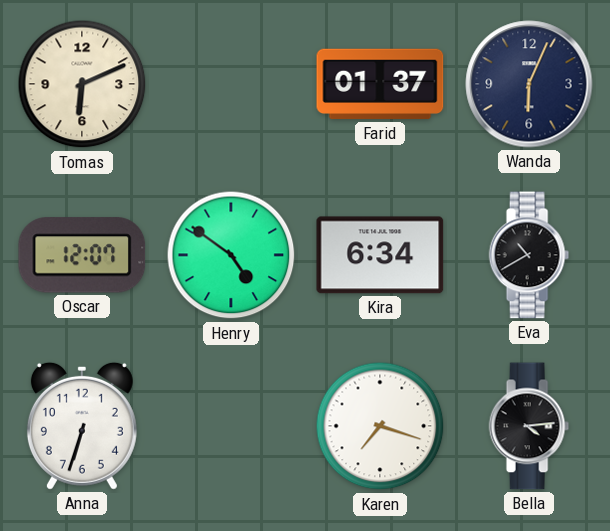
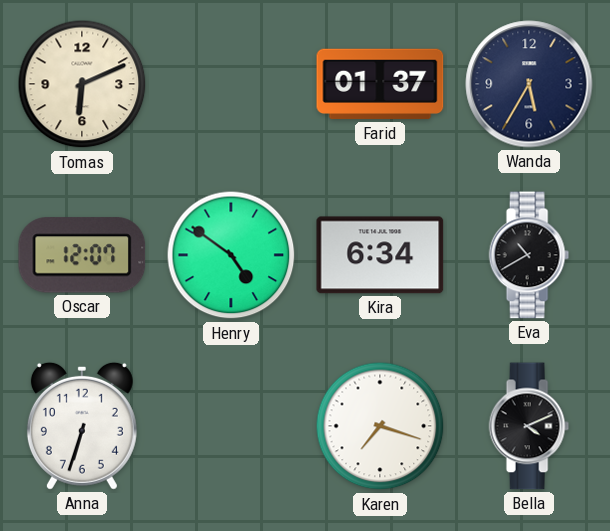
Wanda: 6:04 -> 5:35 (529, 84)
Bella: 4:14 -> 4:11 (529, 426)
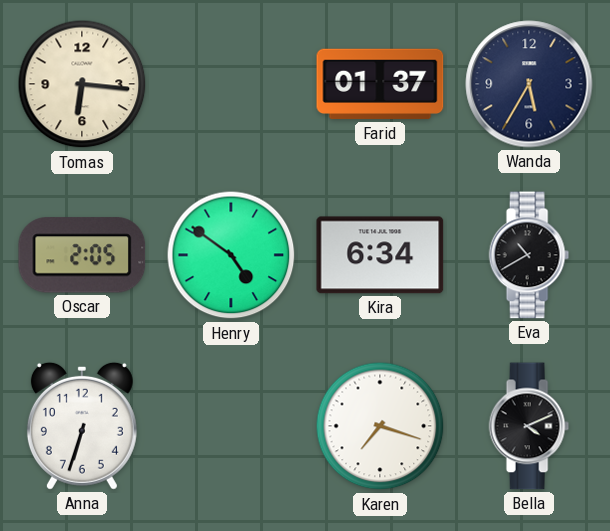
Tomas: 6:11 -> 6:16 (82, 84)
Oscar: 12:07 -> 2:05 (82, 255)
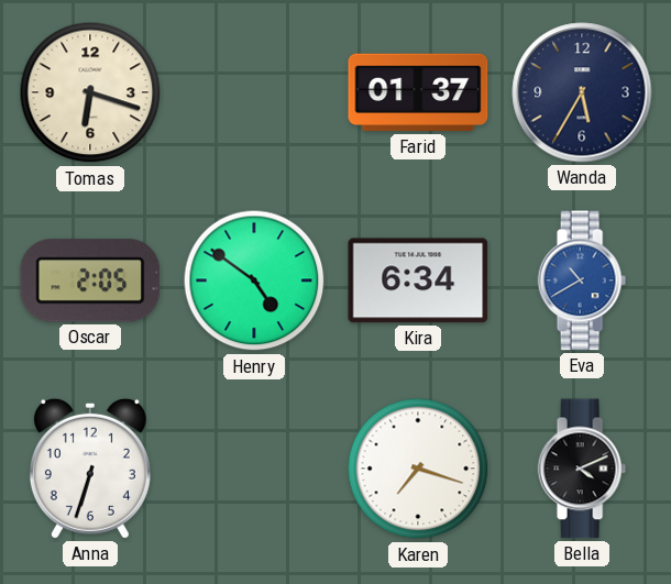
Tomas: 6:16 -> 6:18 (90, 92)
Eva dial: black -> blue (582, 280)
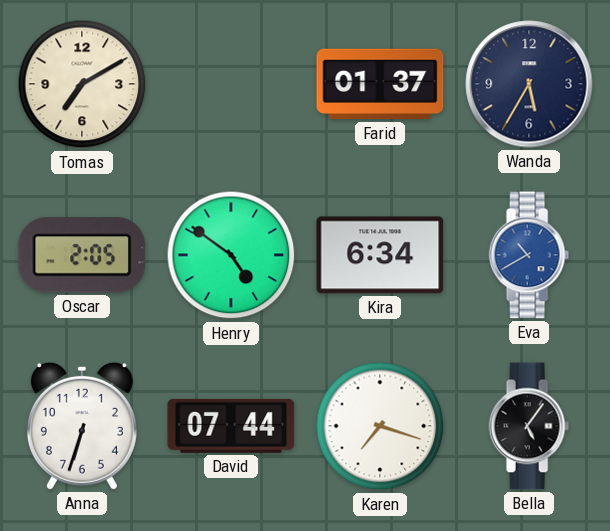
Tomas: 6:18 -> 7:10 (82, 84)
David: none -> 07:44 (231, 426)
Bella: 4:11 -> 5:06 (529, 426)
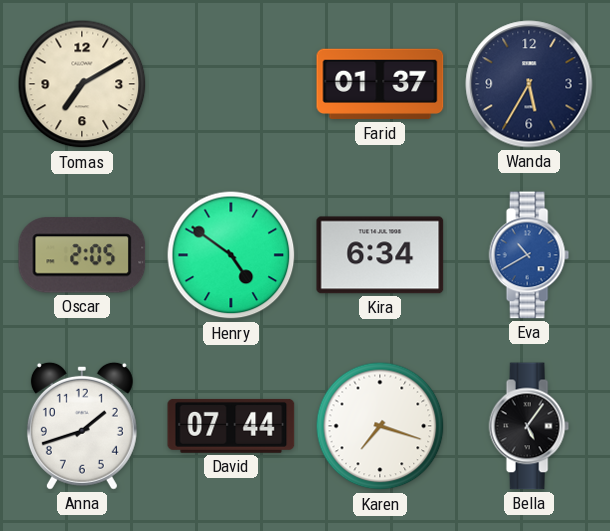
Anna: 6:33 -> 1:42 (82, 426)
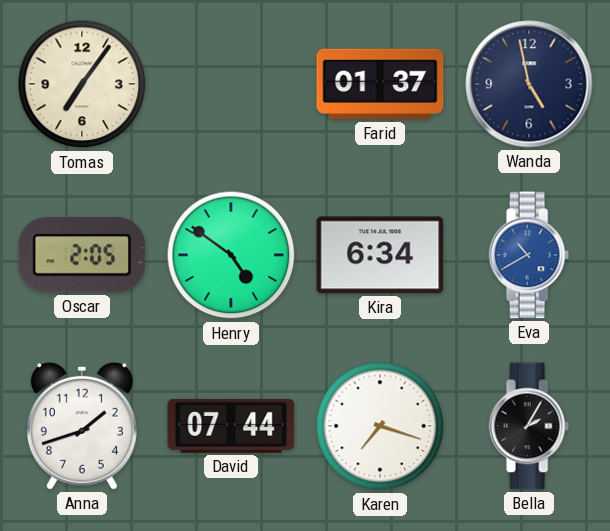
Tomas: 7:10 -> 7:06 (82, 84)
Wanda: 5:35 -> 4:58 (529, 84)
Bella: 5:06 -> 2:05 (529, 426)
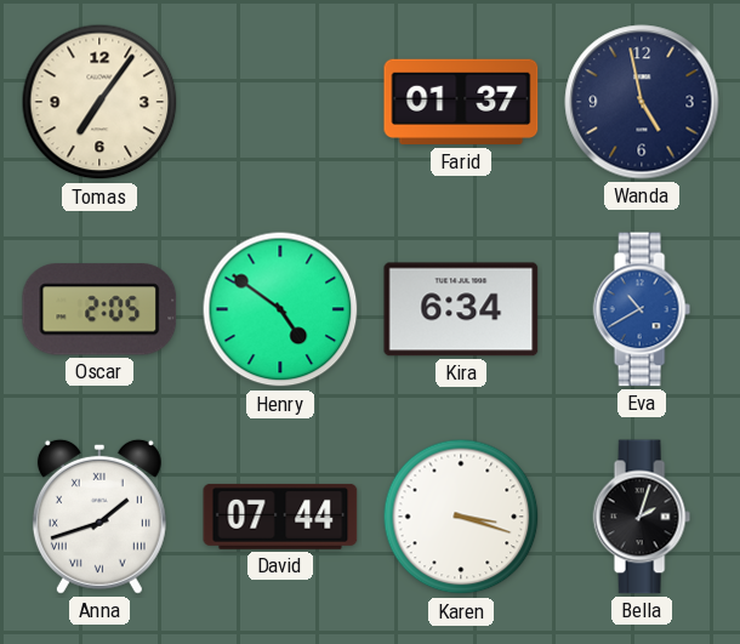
Anna numerals: Arabic -> Roman (99, 517)
Karen: 7:18 -> 3:18 (461, 517)
Bella: 2:05 -> 2:03 (642, 517)
